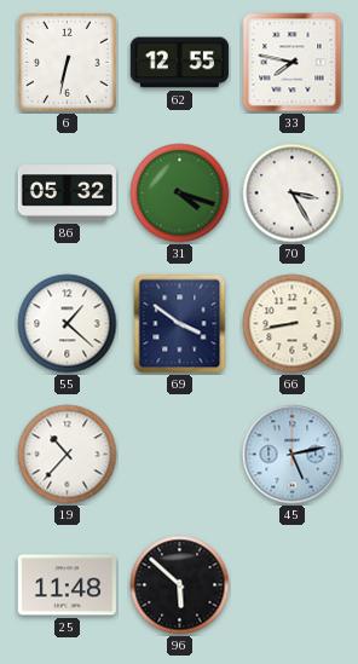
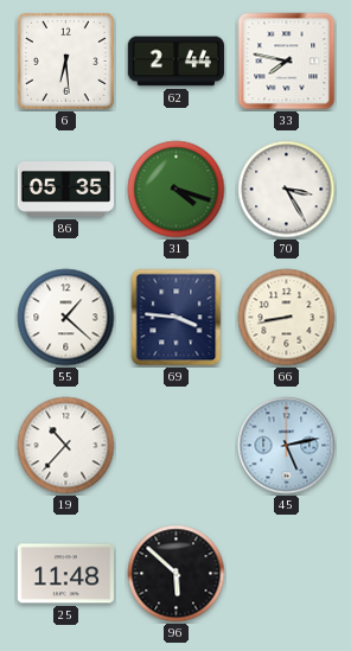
6: 6:32 -> 6:29 (65, 60)
62: 12:55 -> 2:44 (175, 62)
86: 05:32 -> 05:35 (66, 190)
69: 3:51 -> 3:46 (177, 318)
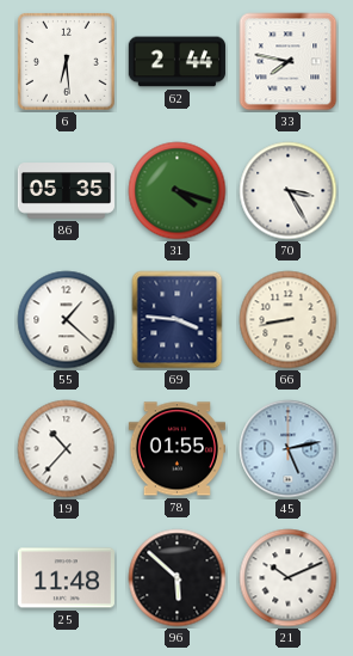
78: none -> 01:55 (176, 449)
21: none -> 10:11 (289, 578)
